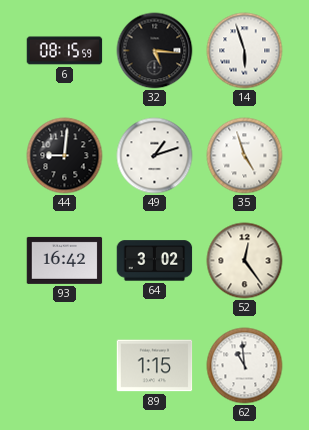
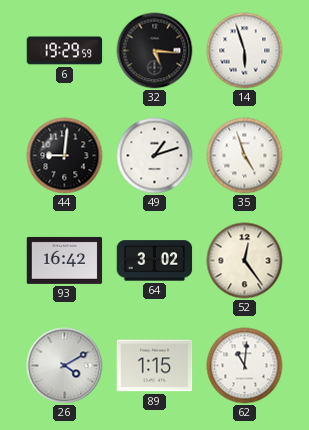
6: 08:15 -> 19:29 (65, 51)
26: none -> 4:10 (65, 366)
62: 10:59 -> 11:01 (245, 366)
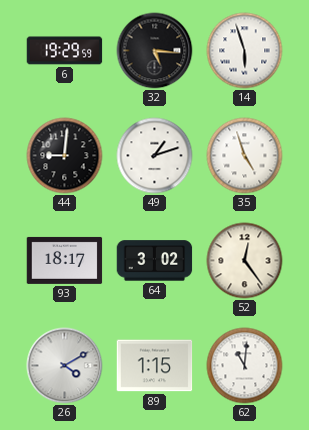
93: 16:42 -> 18:17 (65, 260)
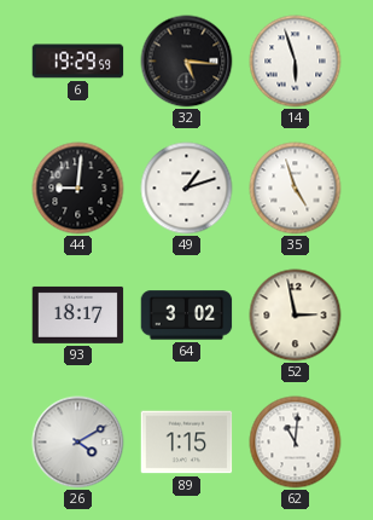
52: 12:24 -> 2:58 (296, 316)
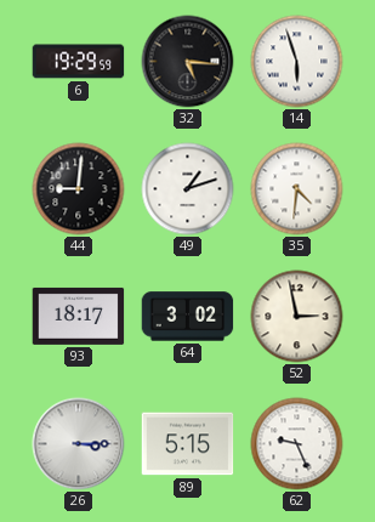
35: 4:57 -> 4:31 (297, 189)
26: 4:10 -> 3:15 (79, 444)
89: 1:15 -> 5:15 (188, 444)
62: 11:01 -> 9:26 (297, 444)
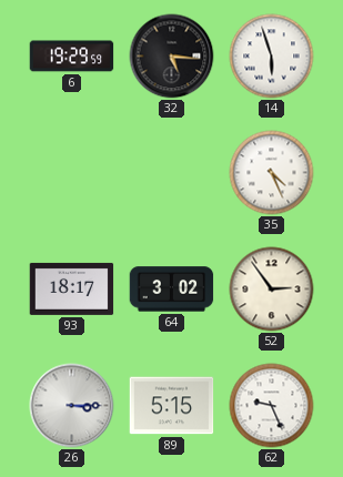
44: 9:01 -> none (79, 189)
49: 1:12 -> none (188, 189)
35: 4:31 -> 4:26 (272, 173)
52: 2:58 -> 2:54 (272, 290)
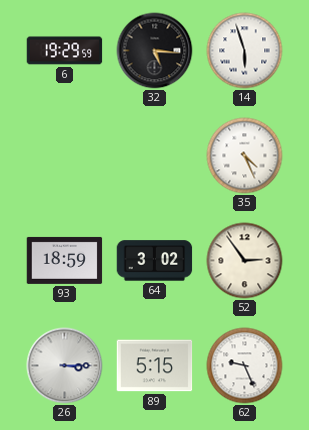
93: 18:17 -> 18:59 (65, 260)
